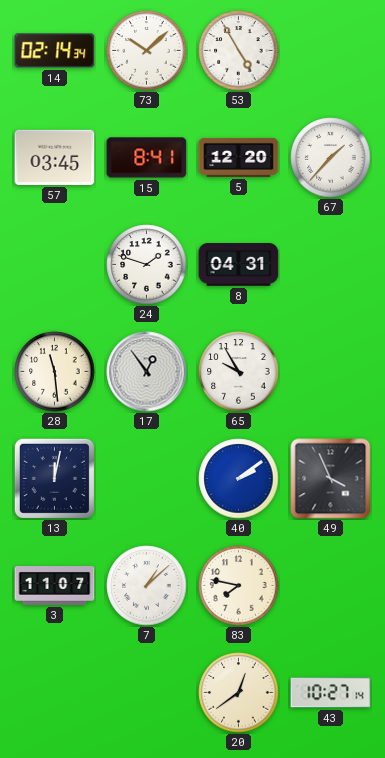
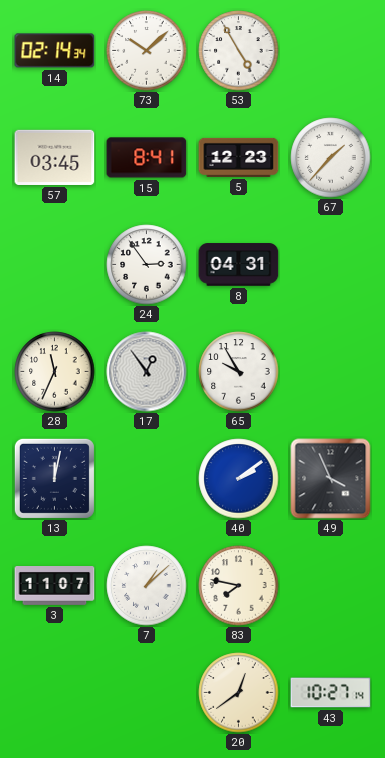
5: 12:20 -> 12:23 (239, 157)
24: 1:48 -> 2:54 (147, 265)
28: 11:29 -> 11:34 (55, 372)
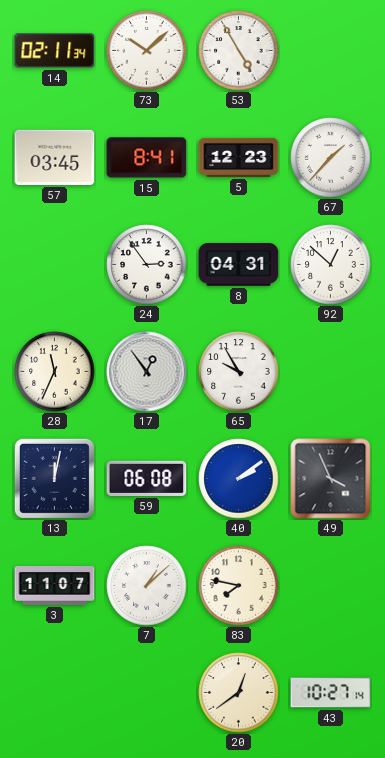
14: 02:14 -> 02:11 (55, 51)
92: none -> 12:52 (331, 265)
59: none -> 06:08 (147, 478)
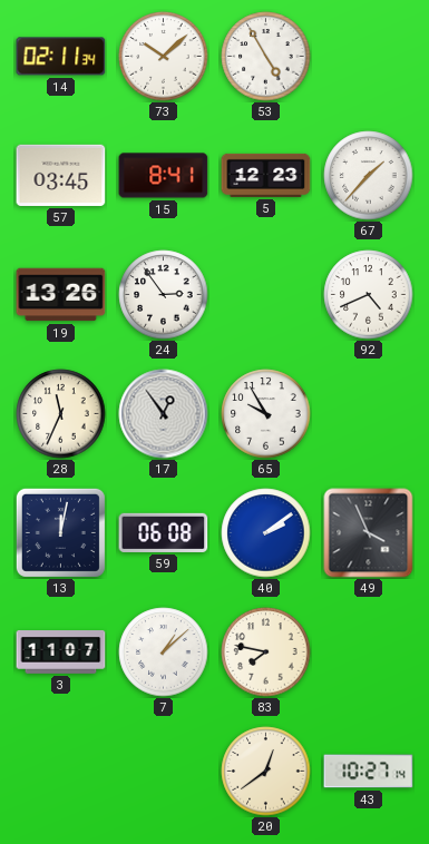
19: none -> 13:26 (61, 295)
8: 04:31 -> none (239, 265)
92: 12:52 -> 4:41 (369, 295)
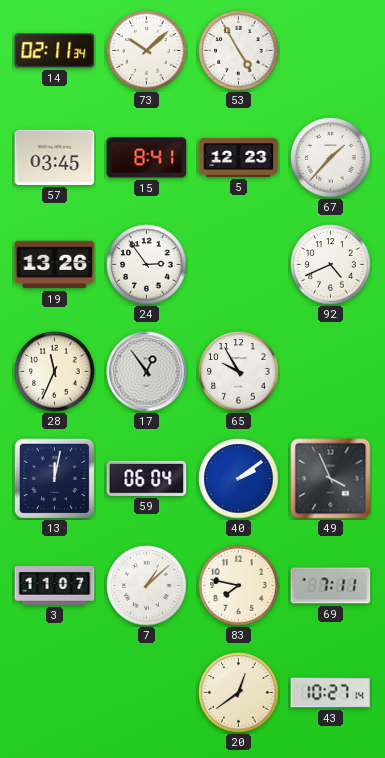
59: 06:08 -> 06:04 (147, 478)
69: none -> 7:11 (331, 586)
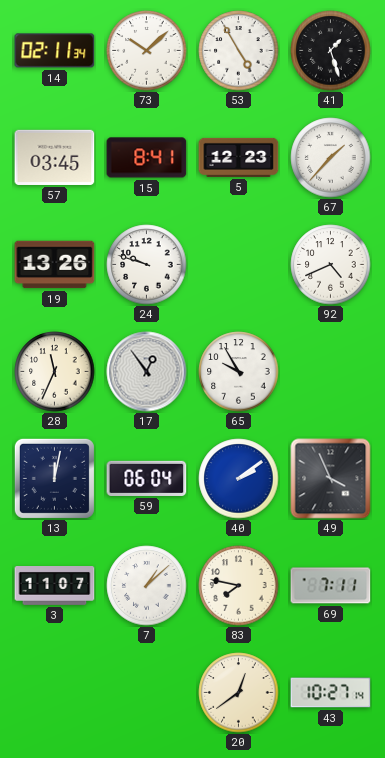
41: none -> 1:27 (331, 51)
24: 2:54 -> 9:48 (147, 265)
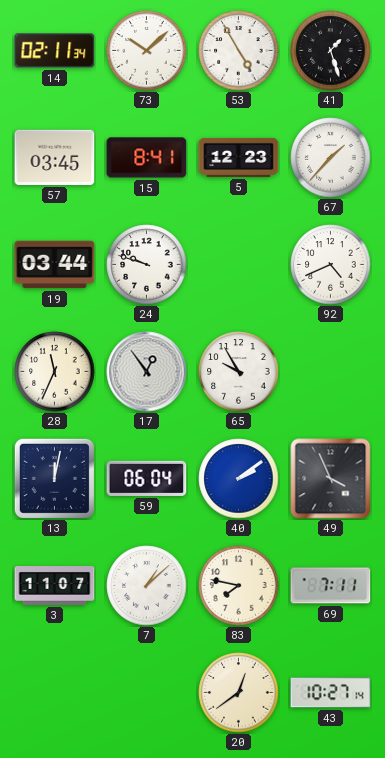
19: 13:26 -> 03:44 (55, 265)
